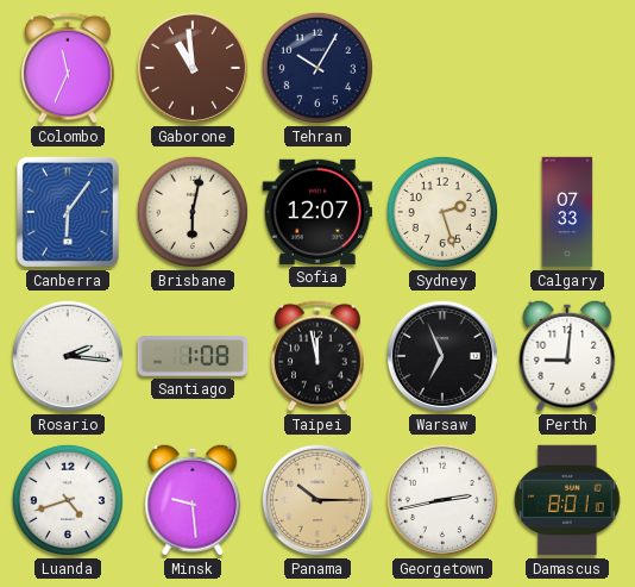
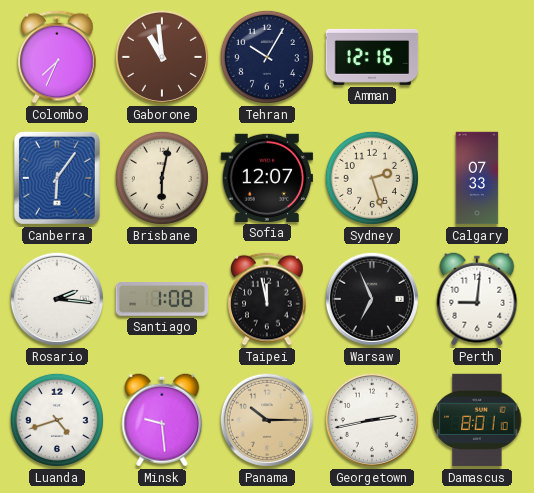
Colombo: 11:34 -> 7:34 (57, 57)
Amman: none -> 12:16 (372, 57)
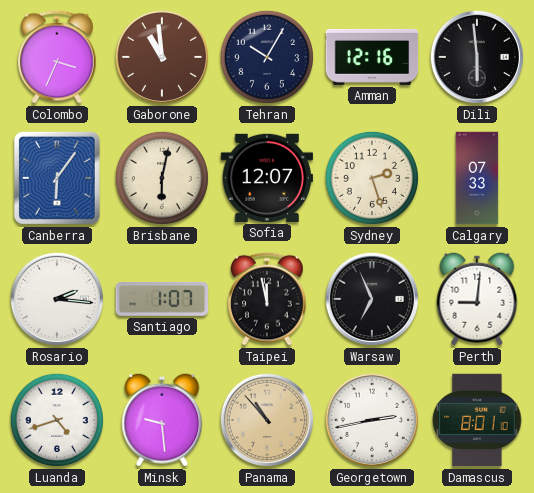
Colombo: 7:34 -> 3:34 (57, 57)
Dili: none -> 5:59 (477, 57)
Santiago: 1:08 -> 1:07 (162, 300)
Panama: 10:15 -> 10:53 (267, 420)
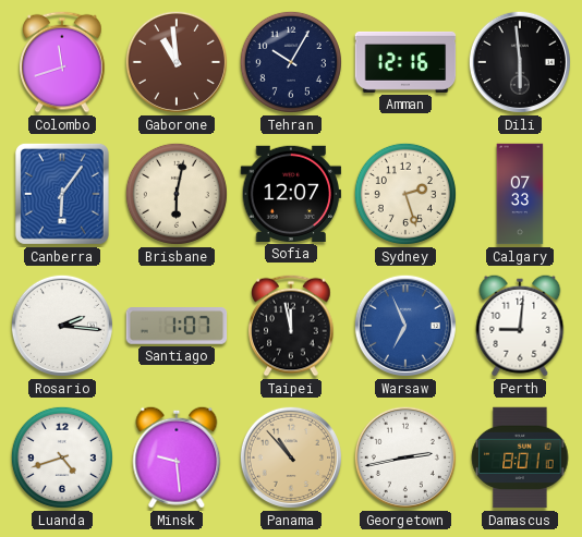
Colombo: 3:34 -> 11:42 (62, 62)
Warsaw dial: black -> blue (405, 326)
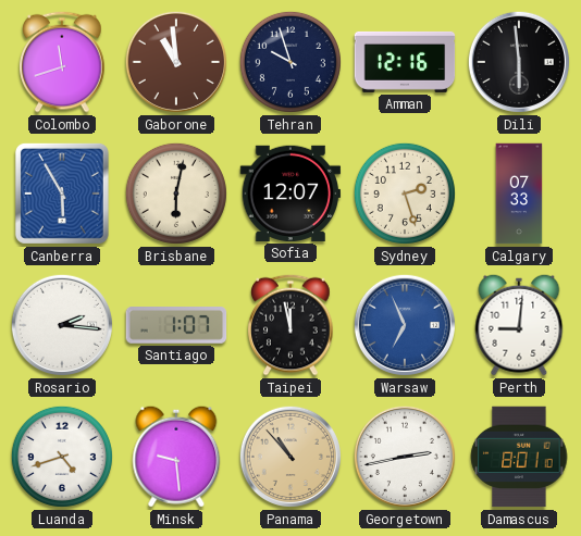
Tehran: 10:05 -> 9:57 (290, 62)
Canberra: 6:06 -> 5:55 (62, 194)
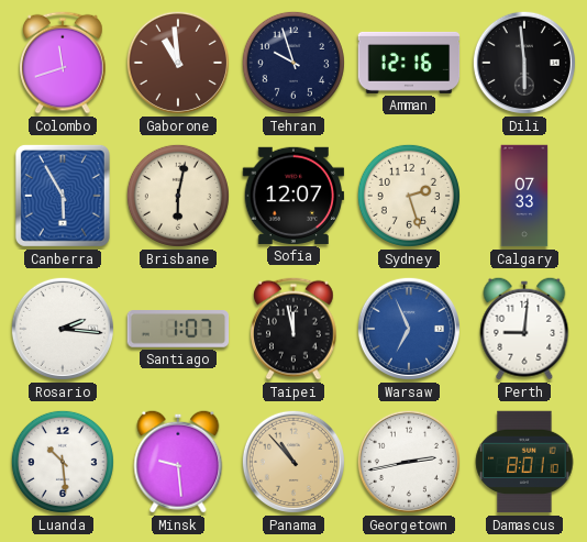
Luanda: 4:42 -> 10:29 (63, 462)
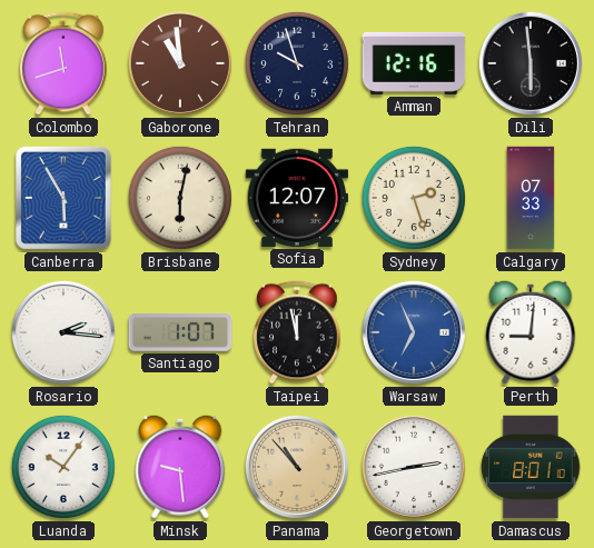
Luanda: 10:29 -> 10:06 (63, 467)
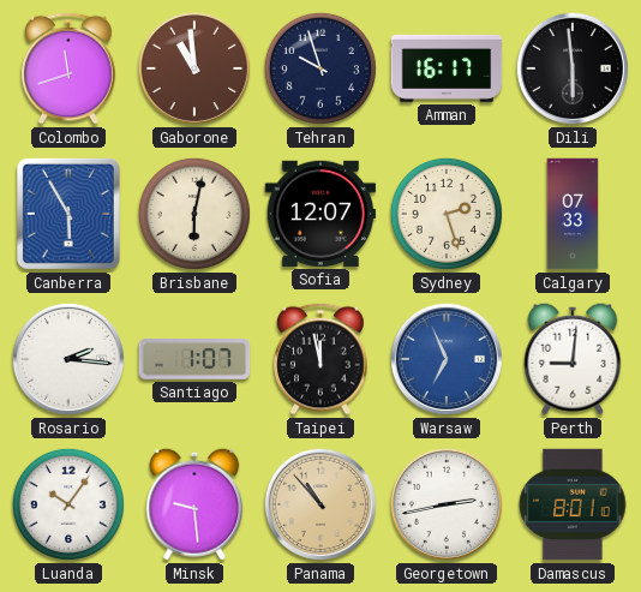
Amman: 12:16 -> 16:17 (447, 68)
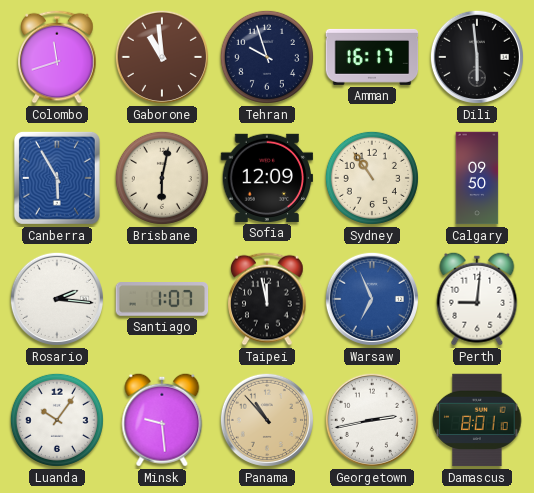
Sofia: 12:07 -> 12:09 (267, 178)
Sydney: 2:27 -> 10:54 (372, 178)
Calgary: 07:33 -> 09:50 (477, 178)
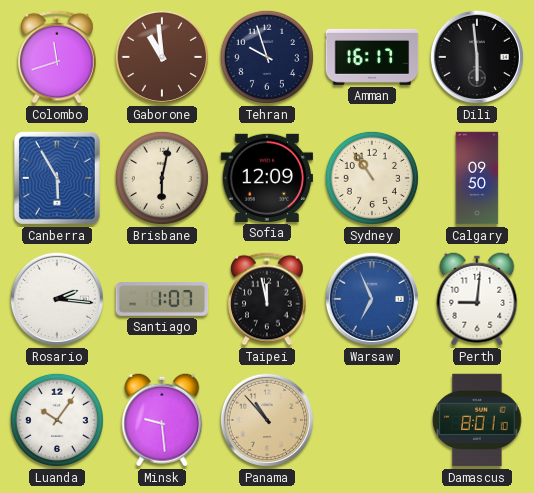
Georgetown: 2:43 -> none (372, 420)
